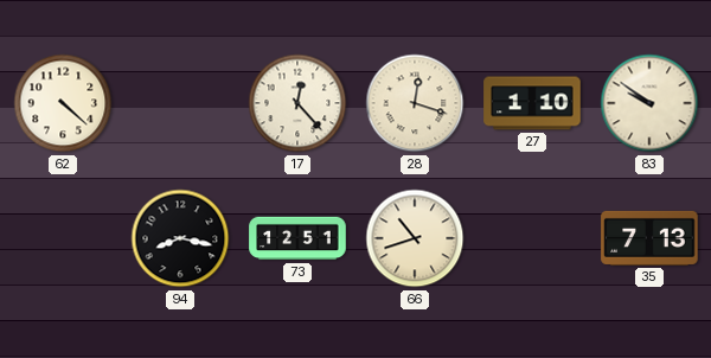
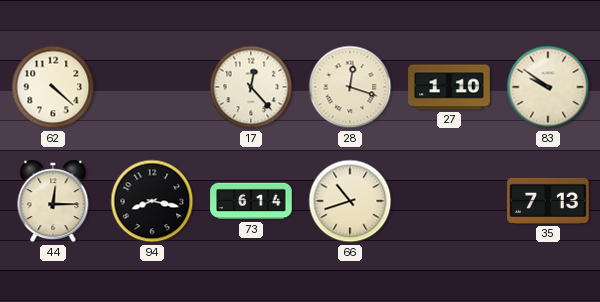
44: none -> 12:15 (53, 201)
73: 12:51 -> 6:14 (251, 201)
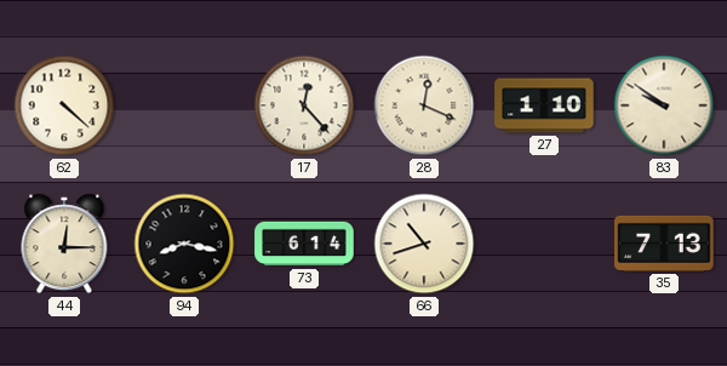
28: 12:18 -> 12:19 (424, 105)
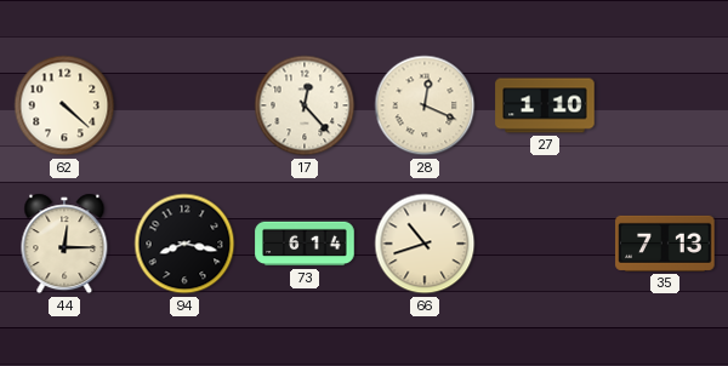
83: 9:51 -> none (664, 105)
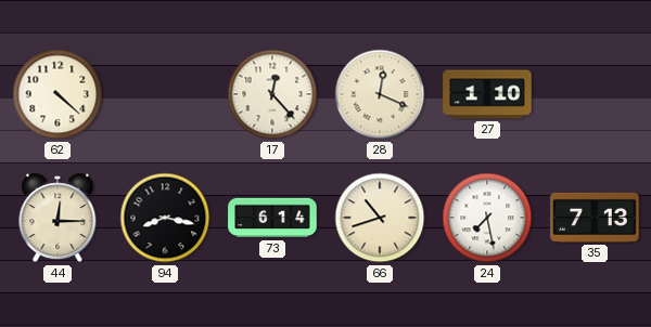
24: none -> 7:28 (487, 218)
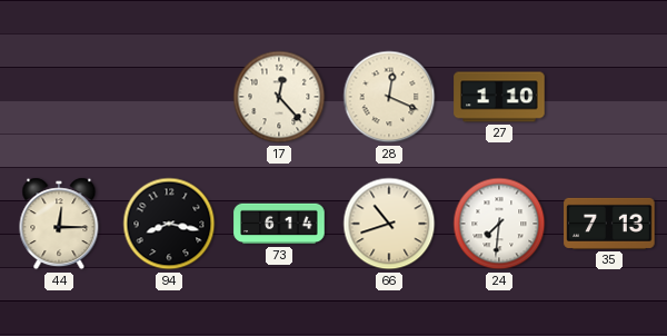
62: 4:22 -> none (58, 94)
24: 7:28 -> 7:31 (499, 224)
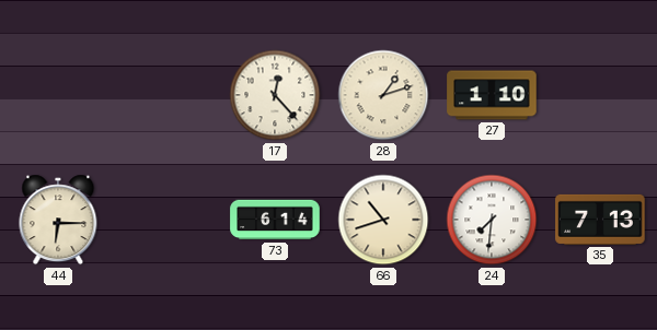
28: 12:19 -> 1:12 (383, 95)
44: 12:15 -> 6:15 (58, 220)
94: 8:17 -> none (169, 224)
